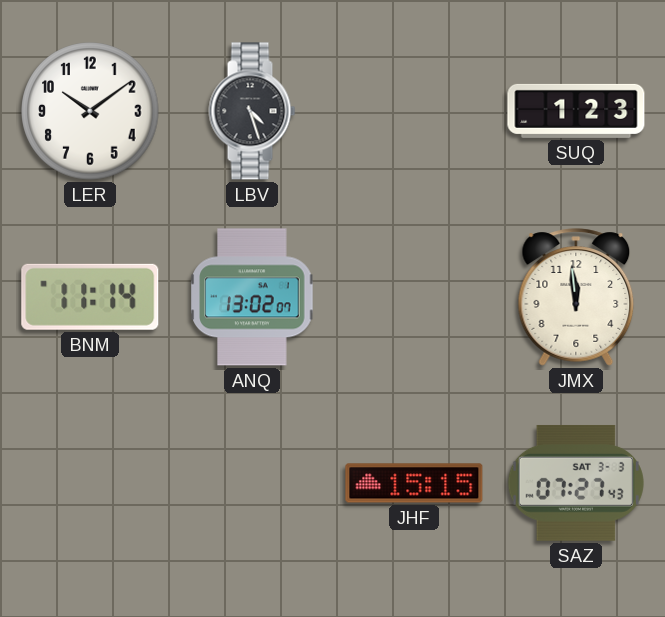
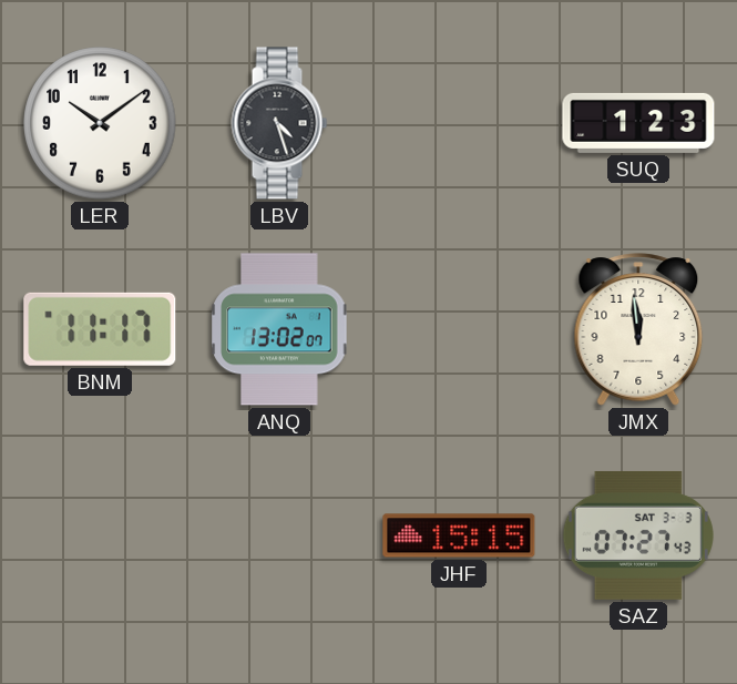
BNM: 11:14 -> 11:17 (100, 329)
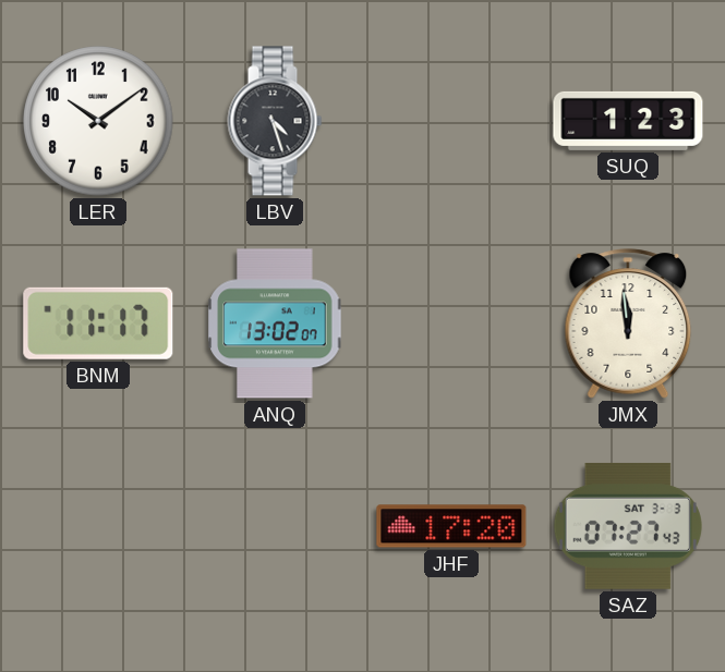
JHF: 15:15 -> 17:20 (451, 526)
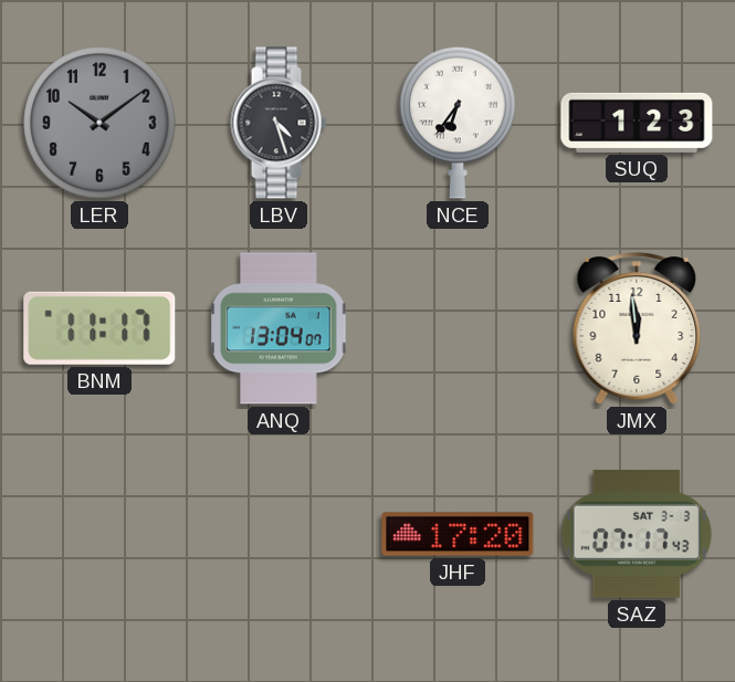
LER dial: white -> grey (99, 123)
NCE: none -> 6:36 (458, 123)
ANQ: 13:02 -> 13:04 (279, 328)
SAZ: 07:27 -> 07:17 (637, 534)
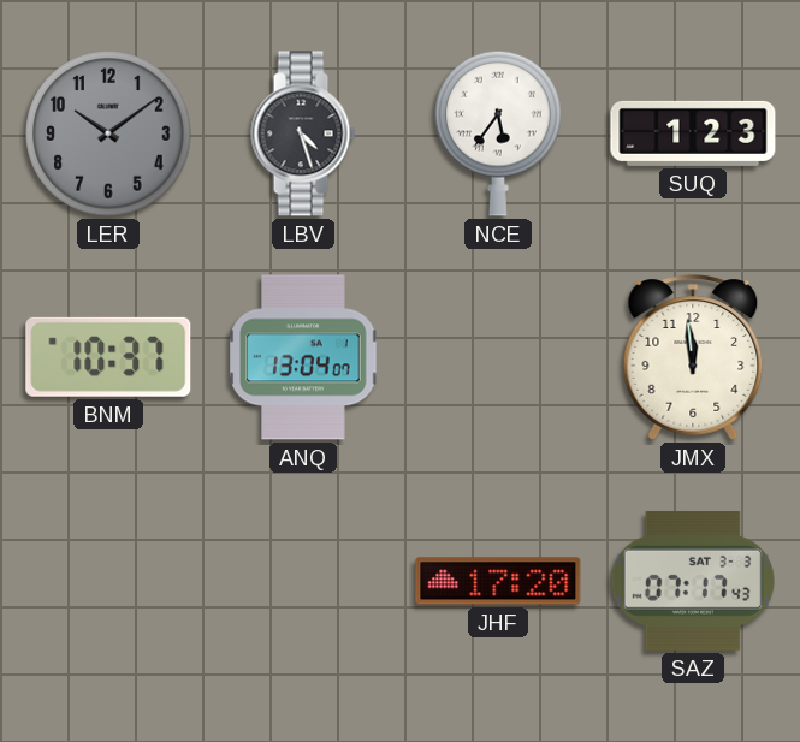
NCE: 6:36 -> 5:36 (498, 133)
BNM: 11:17 -> 10:37 (108, 357)
